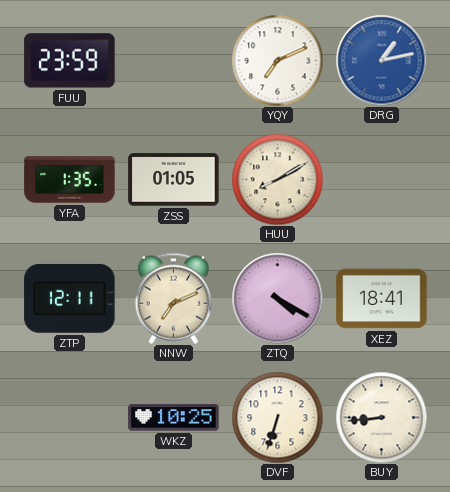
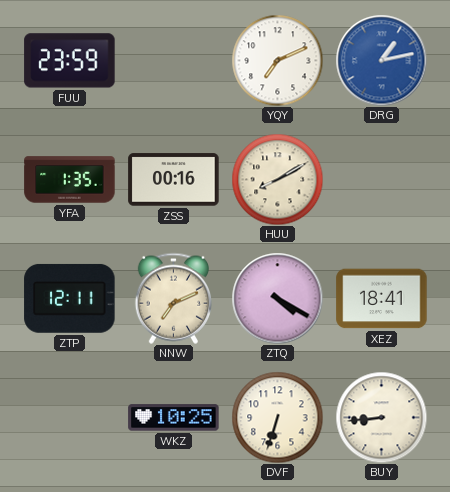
ZSS: 01:05 -> 00:16 (174, 180)
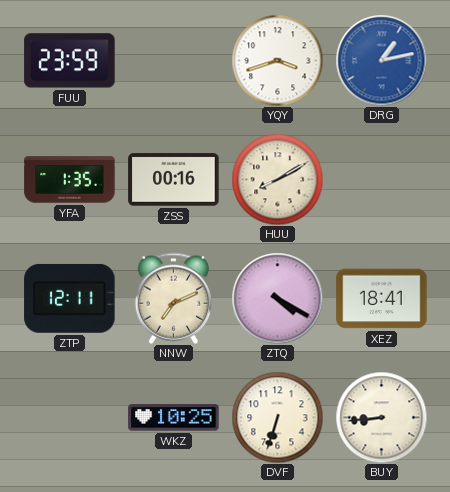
YQY: 7:11 -> 3:42 (277, 60)
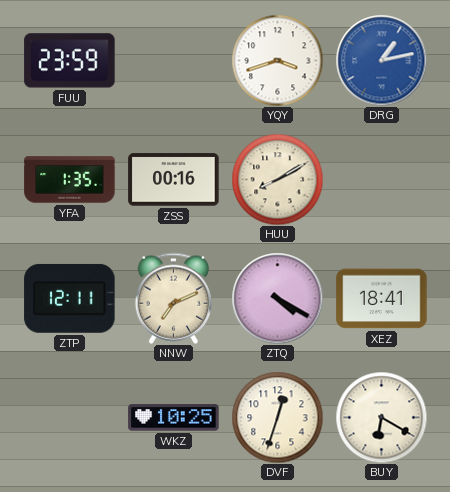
DVF: 6:33 -> 12:33 (277, 417)
BUY: 8:44 -> 6:20 (381, 417)
